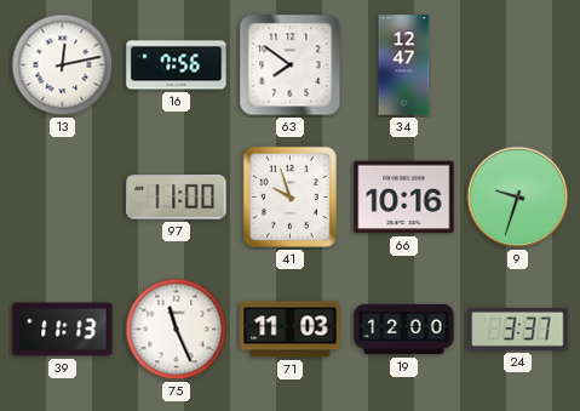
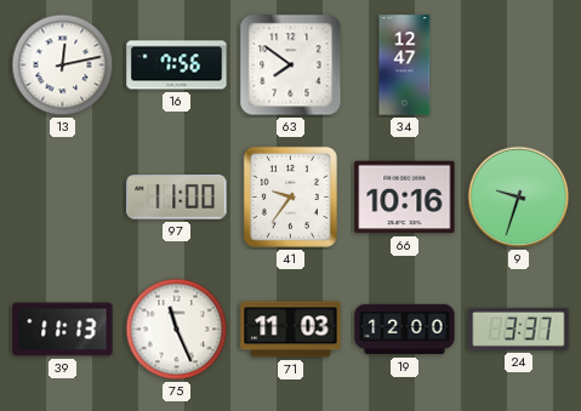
41: 9:57 -> 9:36 (290, 196)
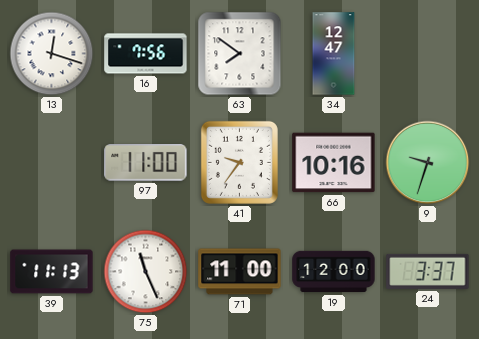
13: 12:13 -> 12:18 (52, 54)
71: 11:03 -> 11:00 (240, 272)
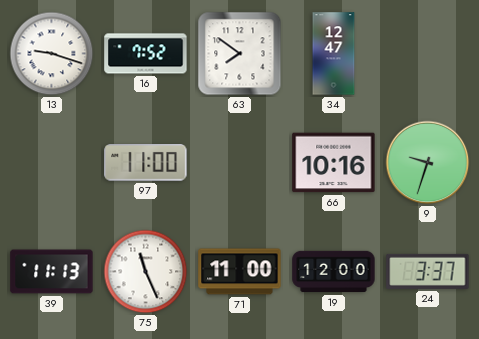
13: 12:18 -> 9:18 (52, 54)
16: 7:56 -> 7:52 (146, 54)
41: 9:36 -> none (239, 162)
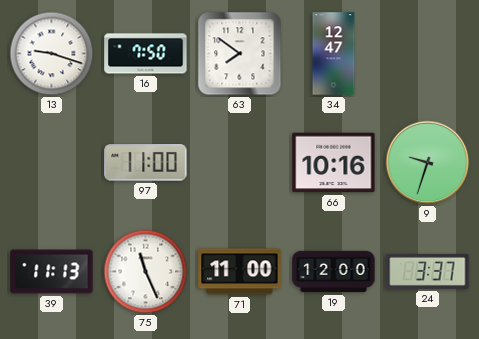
16: 7:52 -> 7:50 (146, 54)
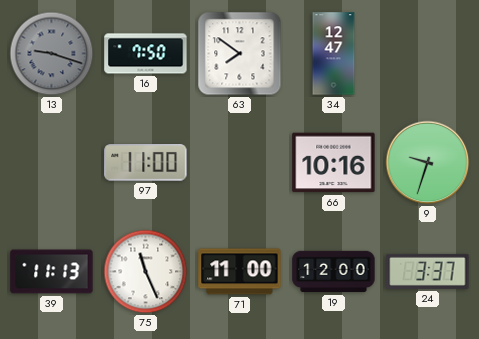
13 dial: white -> grey (52, 54)
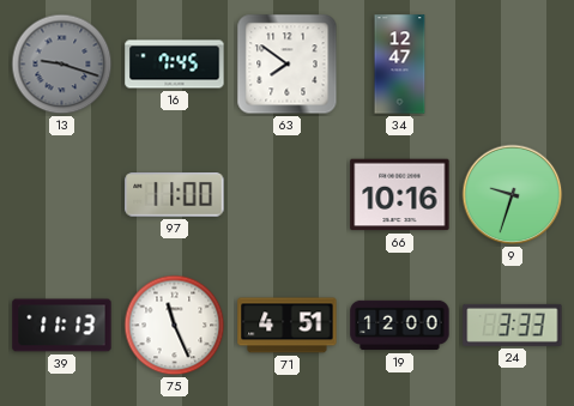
16: 7:50 -> 7:45 (175, 65)
71: 11:00 -> 4:51 (288, 326)
24: 3:37 -> 3:33 (513, 325)
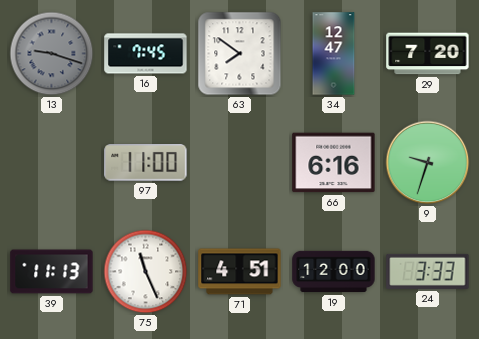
29: none -> 7:20 (428, 54)
66: 10:16 -> 6:16 (334, 163)
